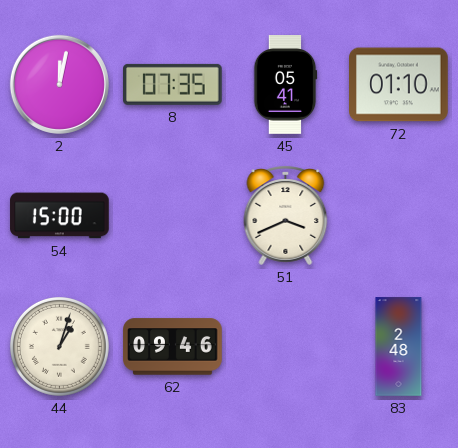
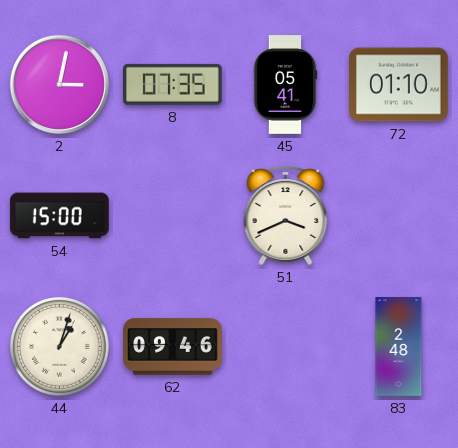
2: 12:02 -> 3:02 (59, 84)
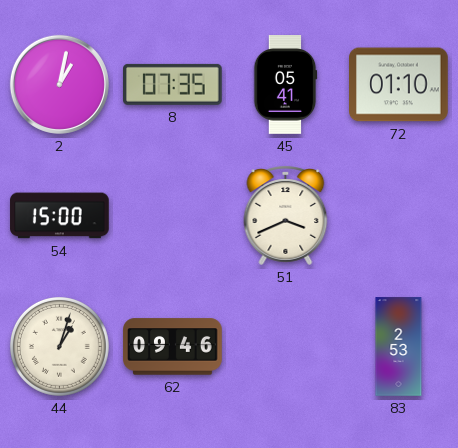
2: 3:02 -> 1:02 (59, 84)
83: 2:48 -> 2:53 (399, 347)
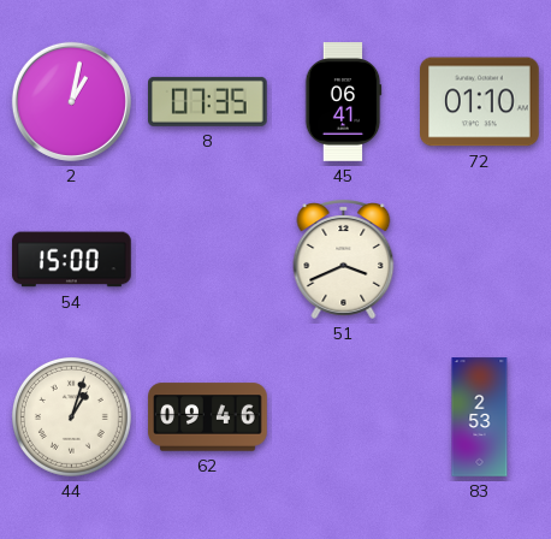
45: 05:41 -> 06:41 (343, 102)
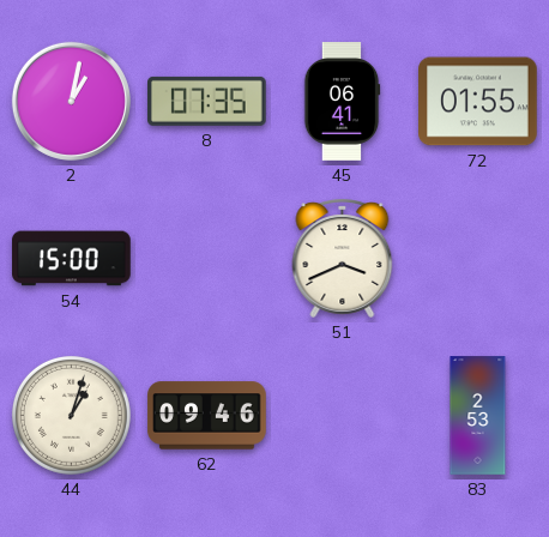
72: 01:10 -> 01:55 (478, 102)
